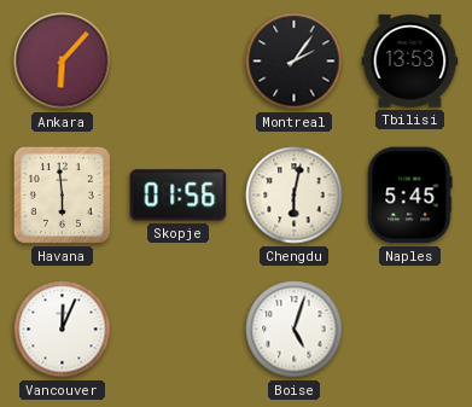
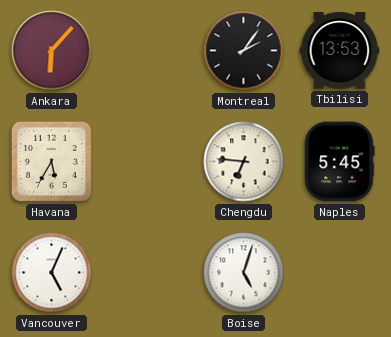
Havana: 5:59 -> 5:35 (51, 161)
Skopje: 01:56 -> none (179, 196)
Chengdu: 6:02 -> 6:46 (244, 162)
Vancouver: 12:04 -> 5:04 (52, 273)
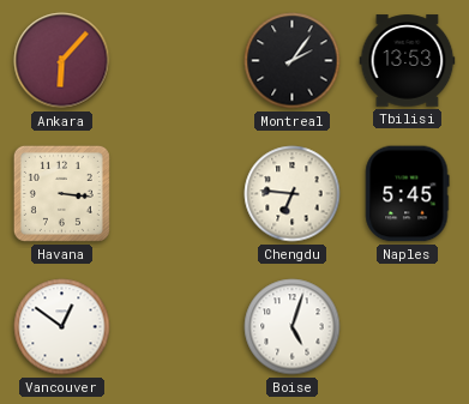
Havana: 5:35 -> 3:16 (61, 193)
Vancouver: 5:04 -> 12:51 (62, 327)
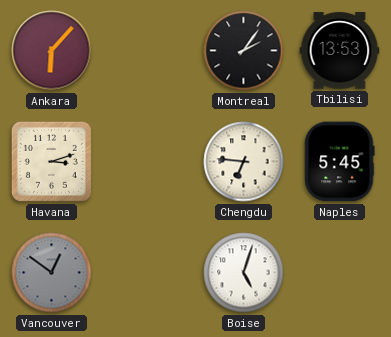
Havana: 3:16 -> 3:12 (51, 161)
Vancouver dial: white -> grey (52, 273)
